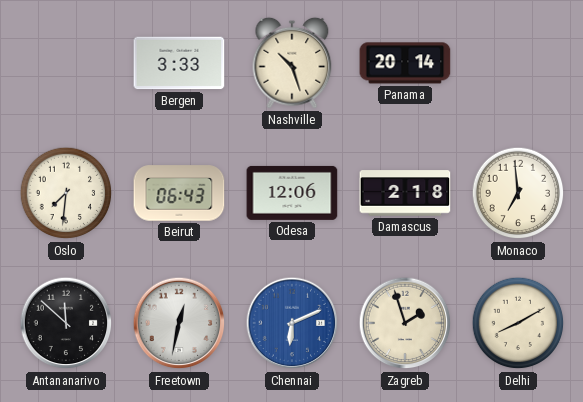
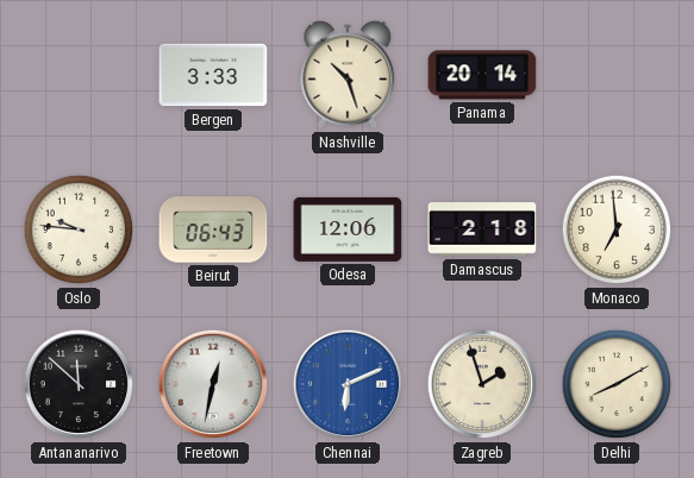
Oslo: 7:31 -> 9:46 (79, 229)
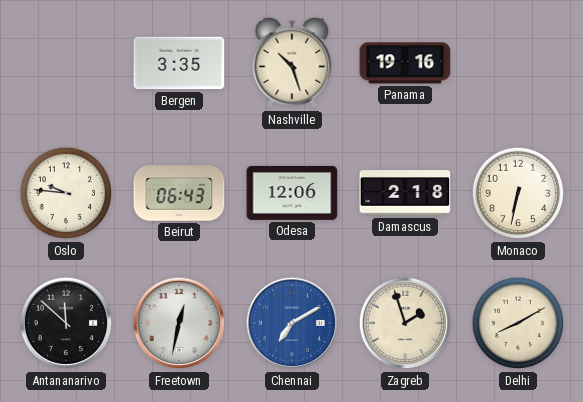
Bergen: 3:33 -> 3:35 (179, 63)
Panama: 20:14 -> 19:16 (405, 63)
Monaco: 6:59 -> 6:32 (518, 193)
Chennai: 6:11 -> 7:10 (292, 323)
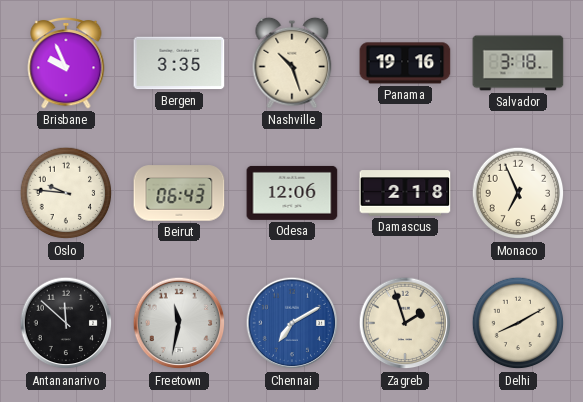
Brisbane: none -> 9:56 (66, 63)
Salvador: none -> 3:18 (518, 63)
Monaco: 6:32 -> 6:56 (518, 193)
Freetown: 12:32 -> 11:32 (179, 323)
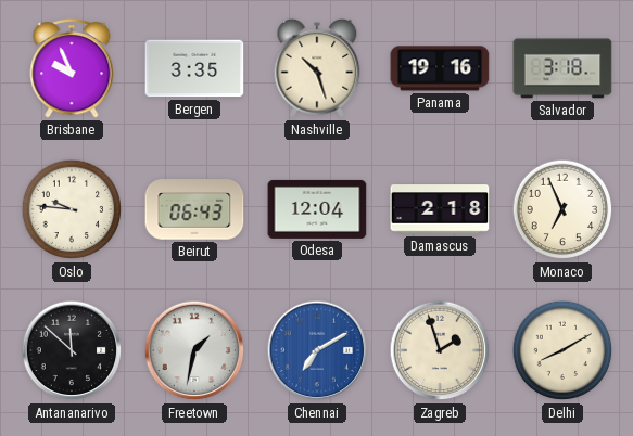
Odesa: 12:06 -> 12:04 (317, 209)
Freetown: 11:32 -> 1:32 (194, 350)
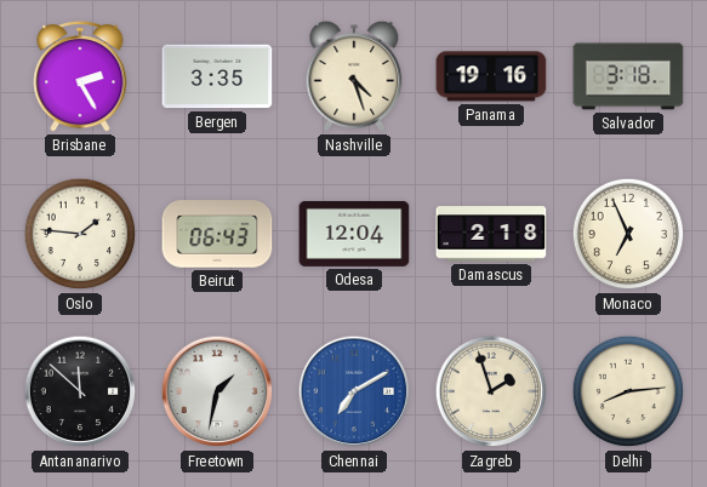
Brisbane: 9:56 -> 2:25 (80, 76)
Nashville: 10:27 -> 4:27 (354, 76)
Oslo: 9:46 -> 1:46 (80, 234)
Delhi: 8:10 -> 8:14 (628, 391)
